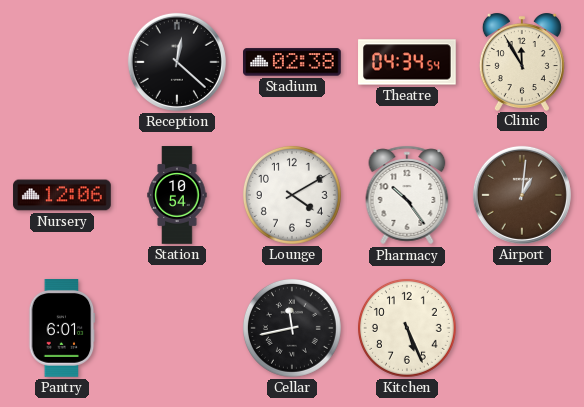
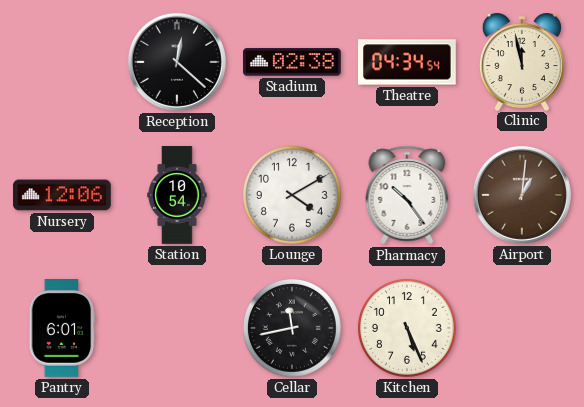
Clinic: 11:55 -> 11:58 (522, 62)
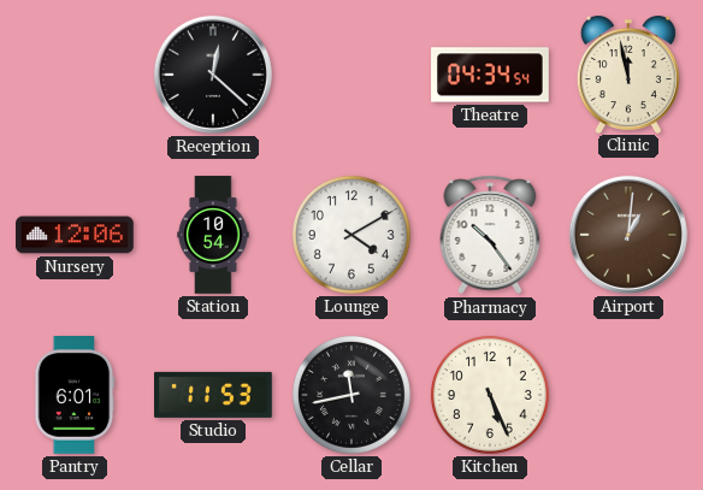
Stadium: 02:38 -> none (293, 62)
Studio: none -> 11:53 (214, 395)
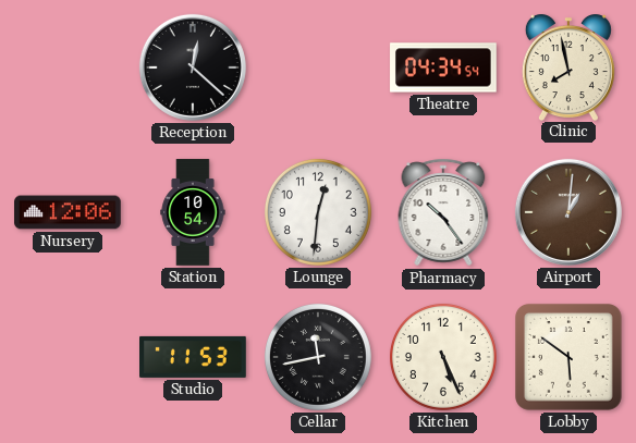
Clinic: 11:58 -> 7:58 (568, 67)
Lounge: 4:10 -> 12:31 (318, 212)
Pantry: 6:01 -> none (75, 396)
Lobby: none -> 5:51 (570, 358)
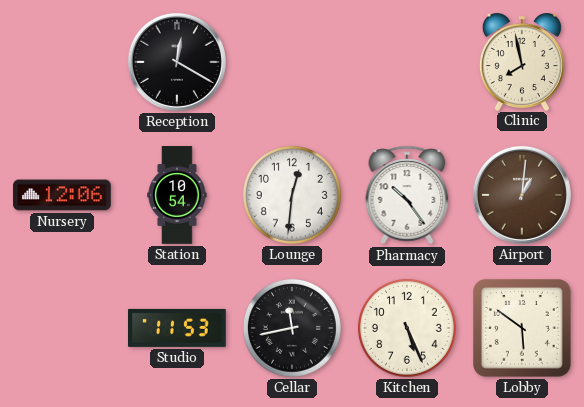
Reception: 12:22 -> 12:20 (177, 62)
Theatre: 04:34 -> none (443, 67)
